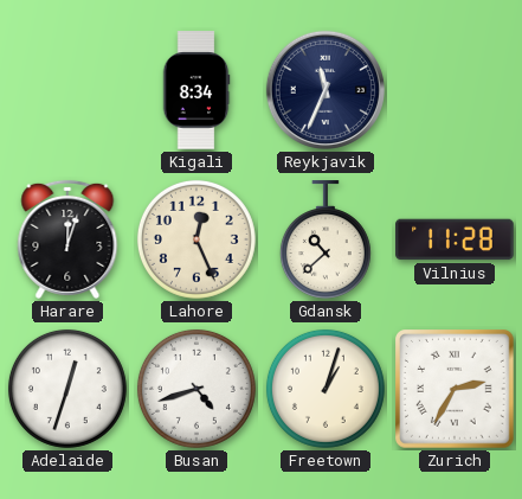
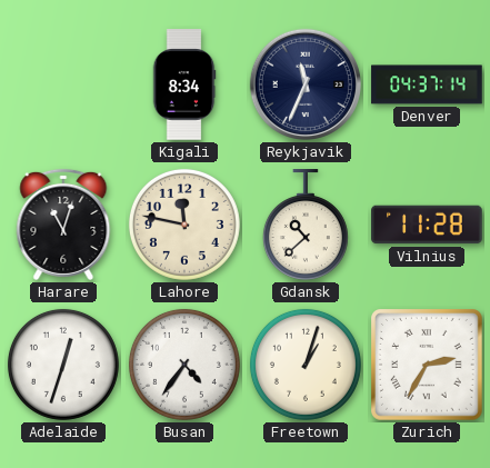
Denver: none -> 04:37 (427, 84)
Harare: 12:03 -> 11:03 (63, 225)
Lahore: 12:26 -> 11:47 (184, 225)
Busan: 4:42 -> 4:36 (184, 365)
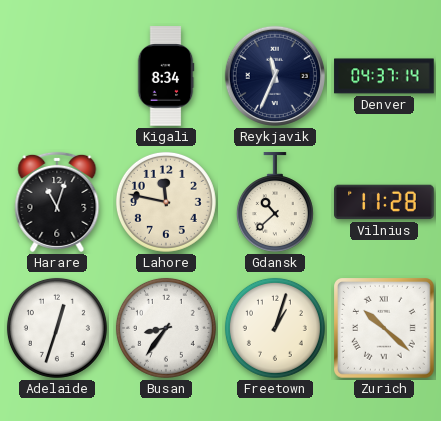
Busan: 4:36 -> 8:36 (166, 328)
Zurich: 2:35 -> 10:22 (385, 329)
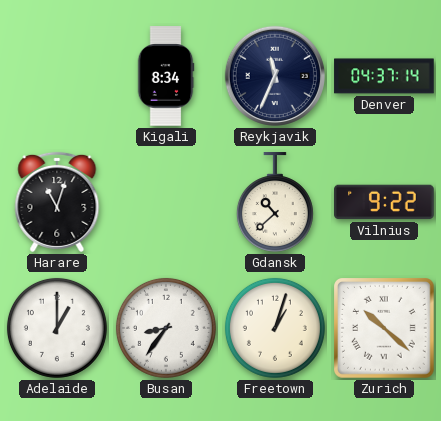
Lahore: 11:47 -> none (166, 202)
Vilnius: 11:28 -> 9:22 (384, 202)
Adelaide: 12:33 -> 1:00 (57, 328)
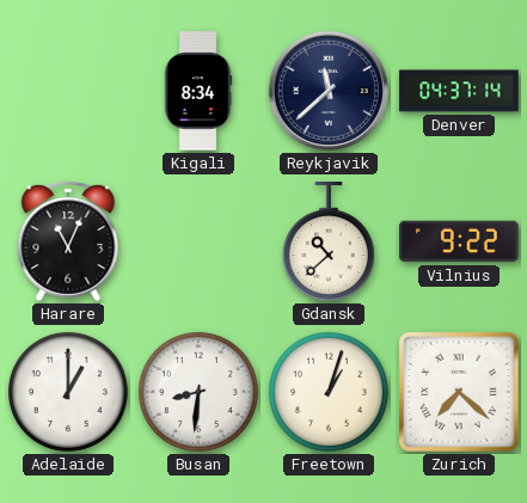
Reykjavik: 11:34 -> 11:38 (329, 91)
Harare: 11:03 -> 11:04 (68, 241)
Busan: 8:36 -> 8:31 (198, 392)
Zurich: 10:22 -> 7:22 (460, 393)
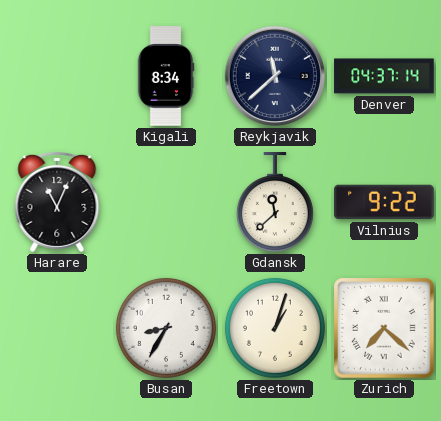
Gdansk: 10:38 -> 11:38 (275, 202)
Adelaide: 1:00 -> none (68, 392)
Busan: 8:31 -> 8:35 (166, 328)
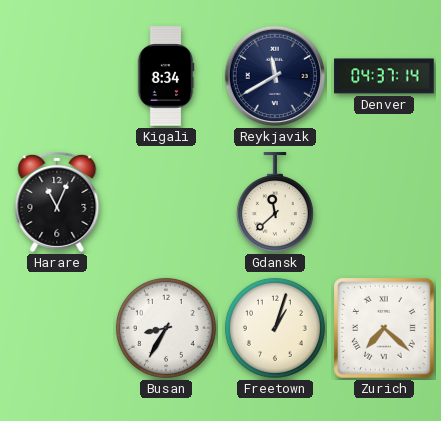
Reykjavik: 11:38 -> 11:40 (275, 76)
Vilnius: 9:22 -> none (384, 202)
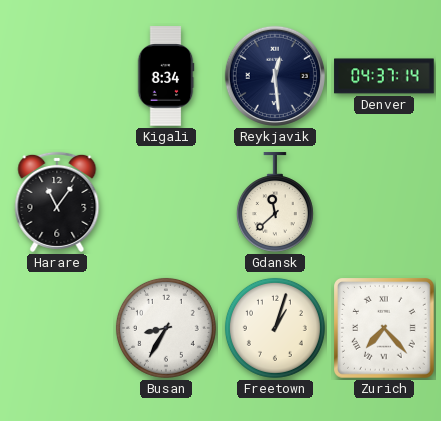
Reykjavik: 11:40 -> 12:29 (275, 76)
Harare: 11:04 -> 11:06 (57, 202)
Zurich: 7:22 -> 7:23 (385, 329)
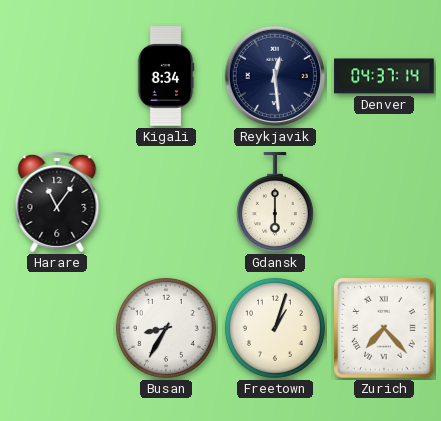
Gdansk: 11:38 -> 6:00 (275, 202)
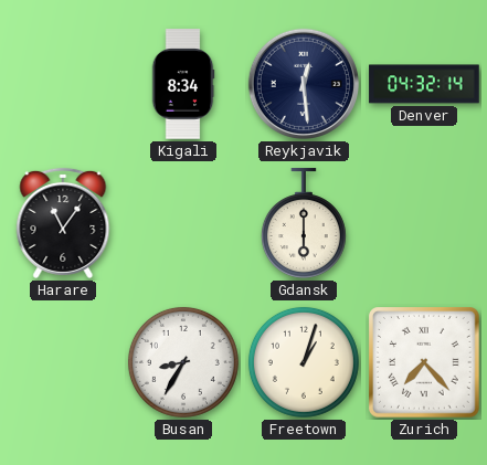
Denver: 04:37 -> 04:32 (424, 84)
